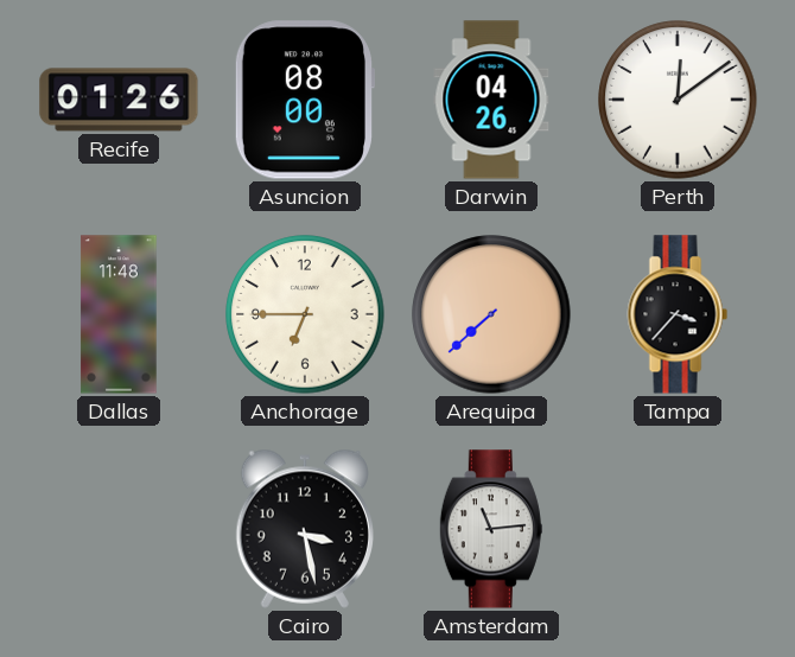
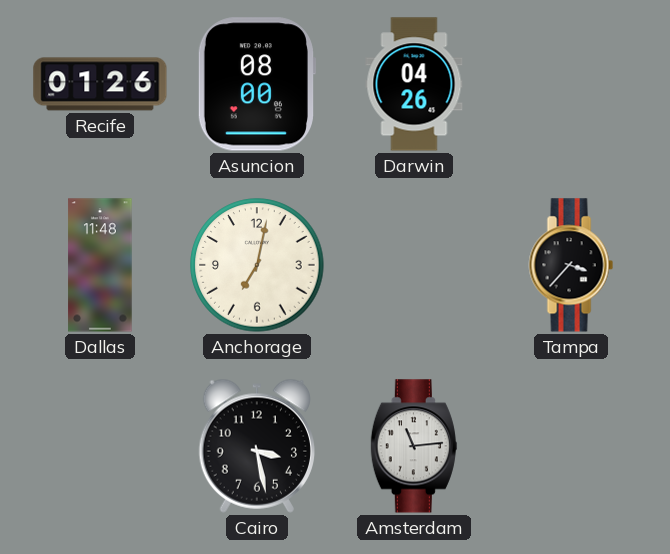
Perth: 12:09 -> none (678, 100)
Anchorage: 6:45 -> 7:02 (257, 265)
Arequipa: 7:38 -> none (491, 314)
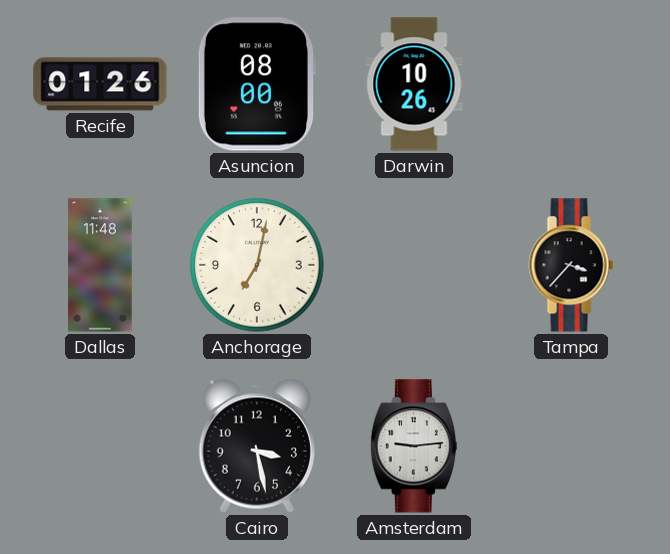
Darwin: 04:26 -> 10:26 (414, 84)
Amsterdam: 11:14 -> 9:14 (414, 446)
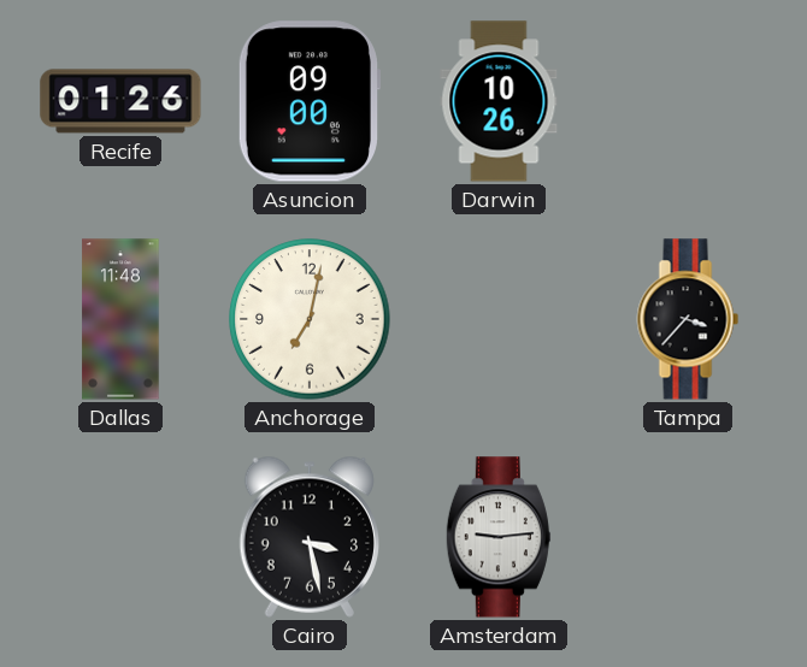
Asuncion: 08:00 -> 09:00 (308, 101)
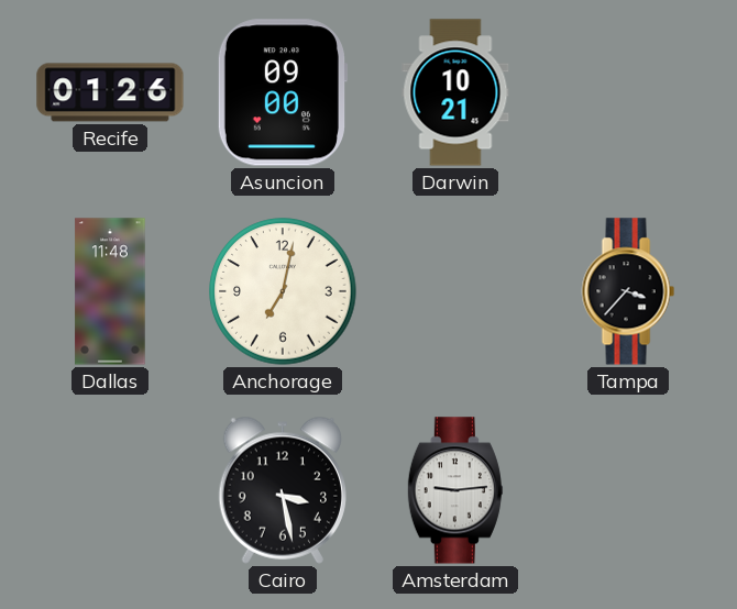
Darwin: 10:26 -> 10:21 (455, 92)
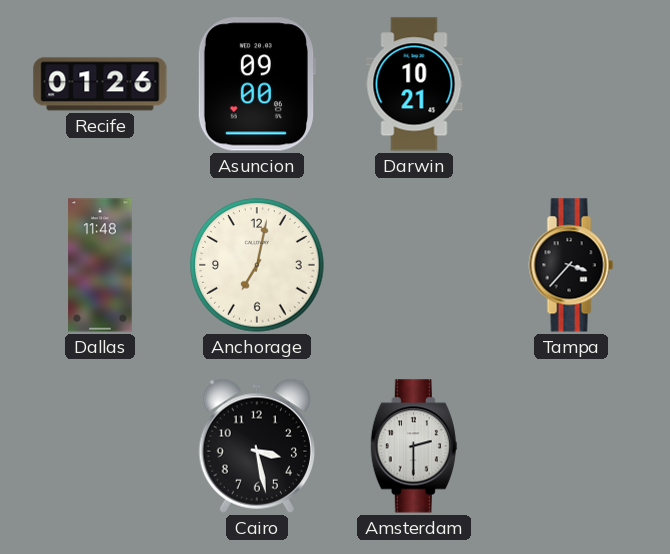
Amsterdam: 9:14 -> 2:30 (414, 446)
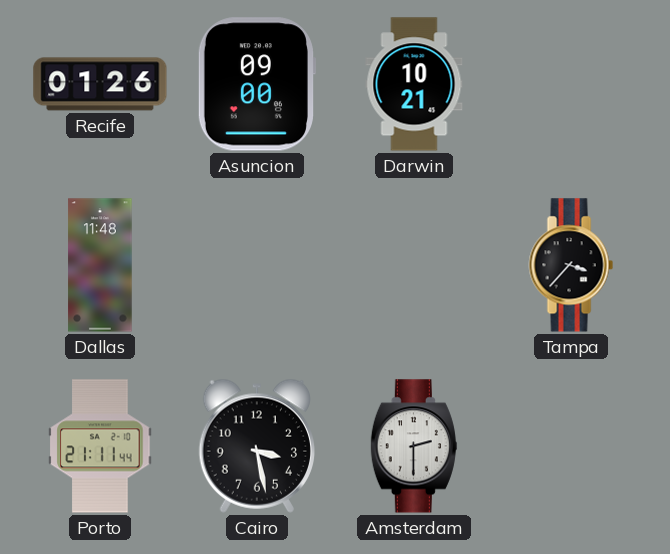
Anchorage: 7:02 -> none (257, 265)
Porto: none -> 21:11 (100, 446)
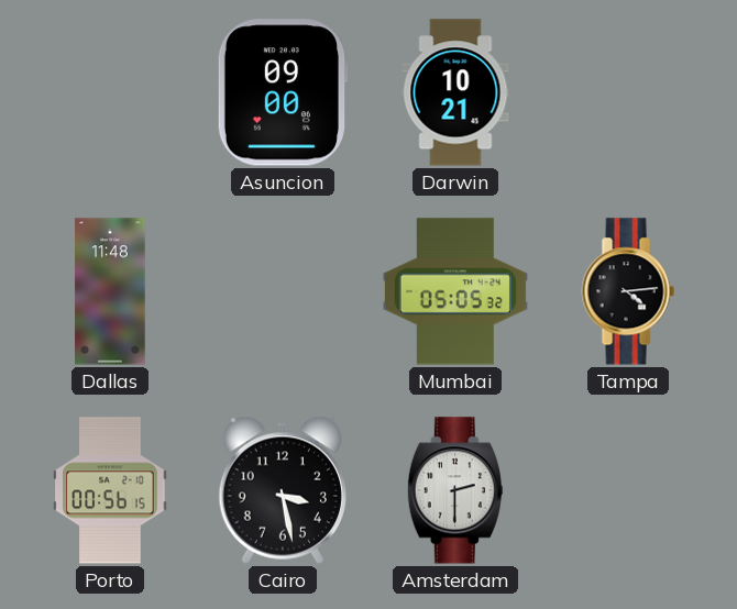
Recife: 01:26 -> none (100, 84)
Mumbai: none -> 05:05 (455, 291)
Tampa: 3:37 -> 4:14 (628, 291)
Porto: 21:11 -> 00:56 (110, 490)
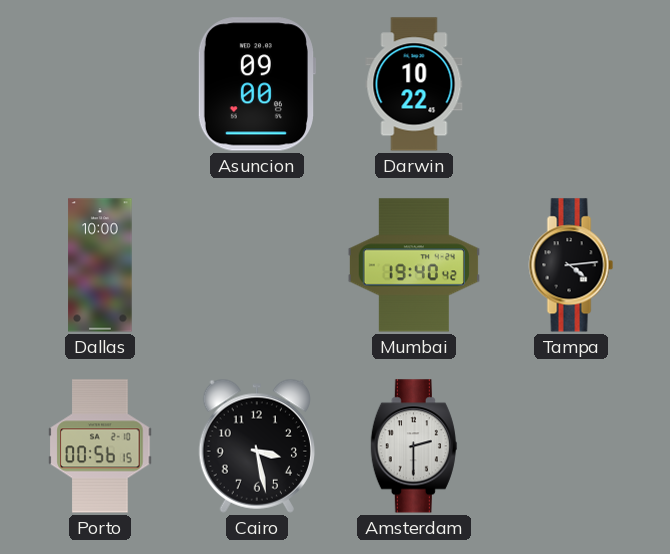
Darwin: 10:21 -> 10:22 (414, 84)
Dallas: 11:48 -> 10:00 (100, 265)
Mumbai: 05:05 -> 19:40 (414, 265)
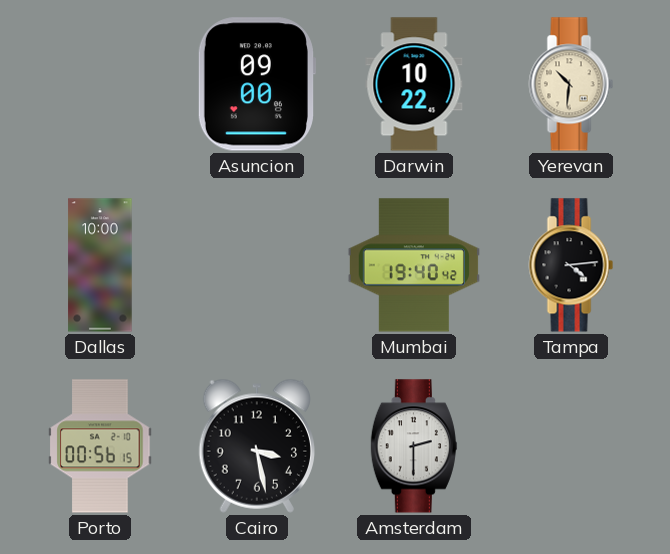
Yerevan: none -> 10:31 (571, 84)
